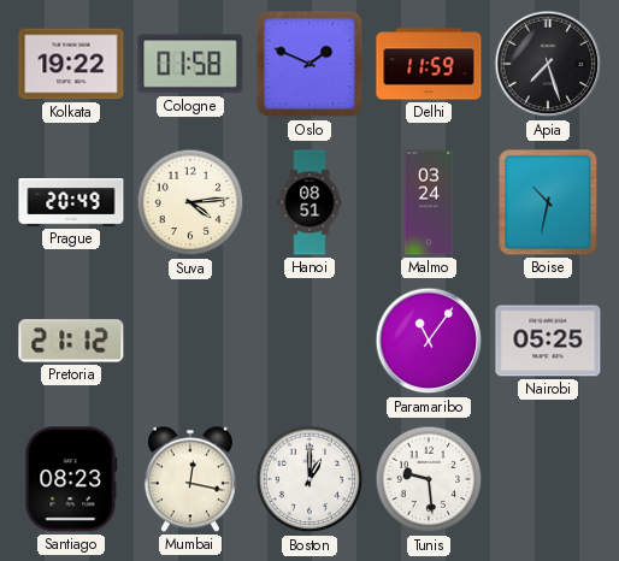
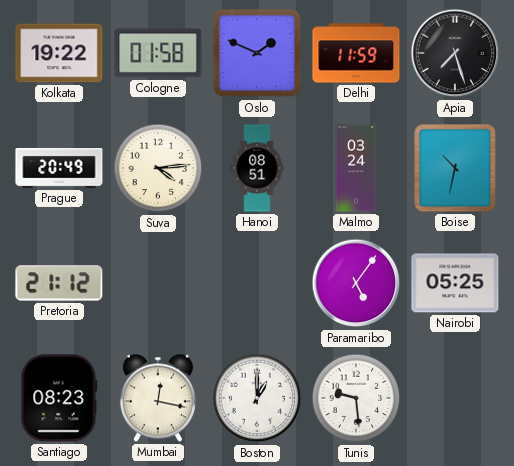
Paramaribo: 11:06 -> 5:06 (356, 283)
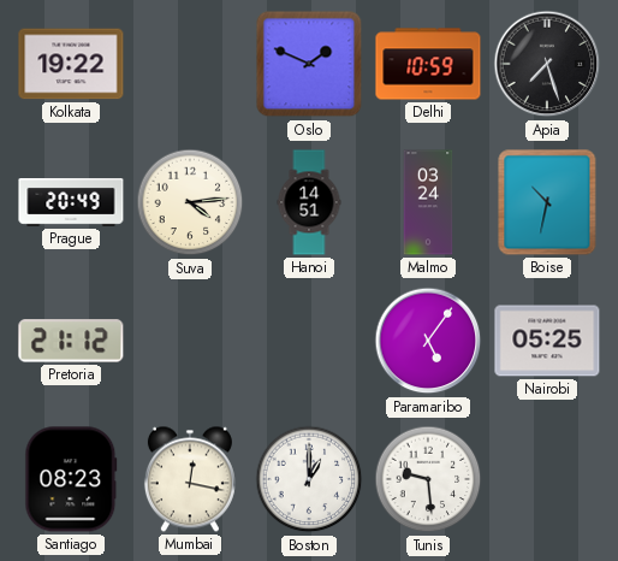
Cologne: 01:58 -> none (158, 53)
Delhi: 11:59 -> 10:59 (428, 64)
Hanoi: 08:51 -> 14:51 (309, 202)
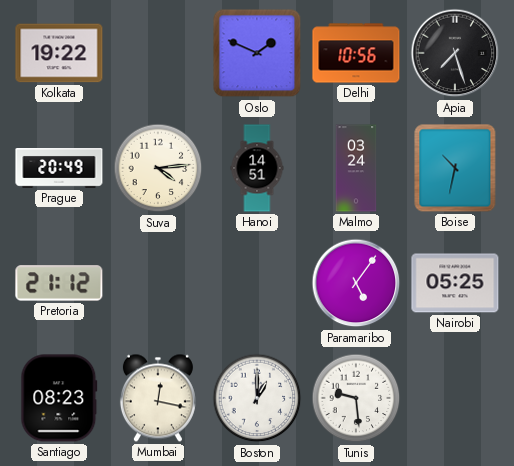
Delhi: 10:59 -> 10:56 (356, 53)
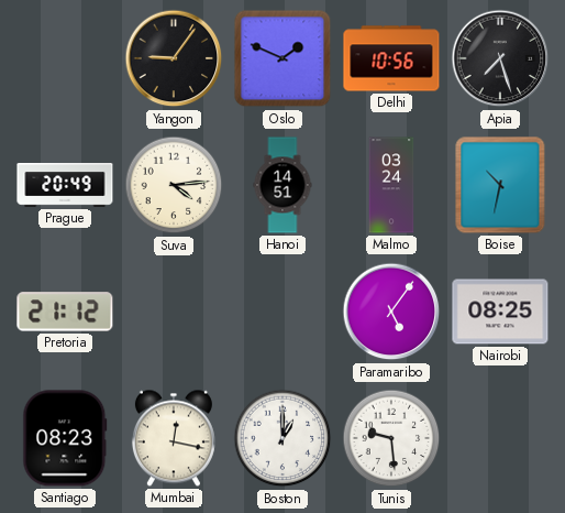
Kolkata: 19:22 -> none (59, 53)
Yangon: none -> 9:06 (174, 58)
Nairobi: 05:25 -> 08:25 (500, 312)
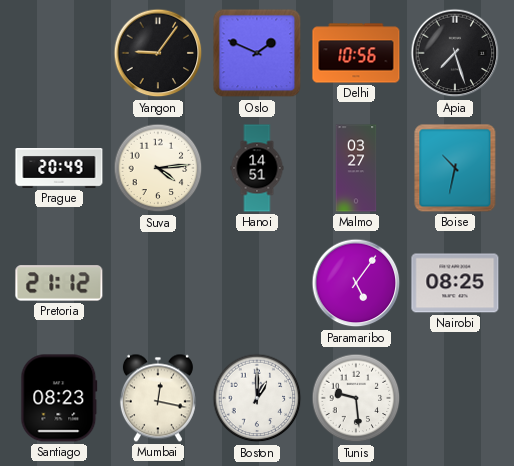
Malmo: 03:24 -> 03:27 (356, 168)
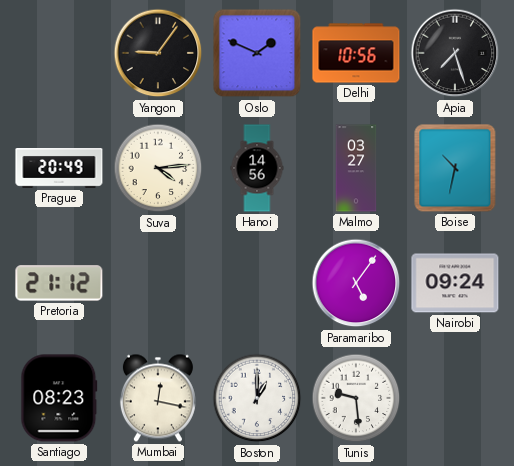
Hanoi: 14:51 -> 14:56 (257, 168)
Nairobi: 08:25 -> 09:24 (455, 283)
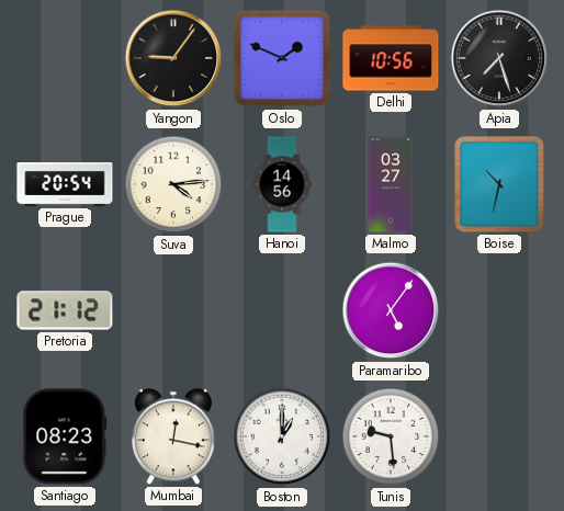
Prague: 20:49 -> 20:54 (65, 185)
Nairobi: 09:24 -> none (455, 283)
